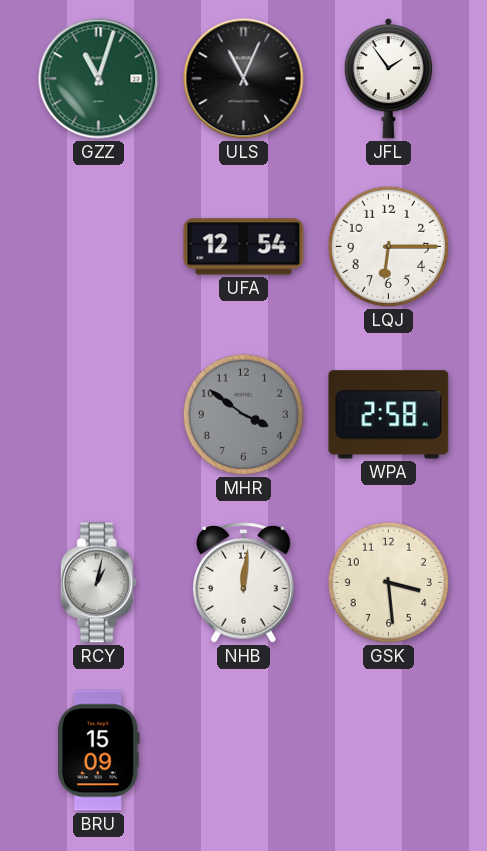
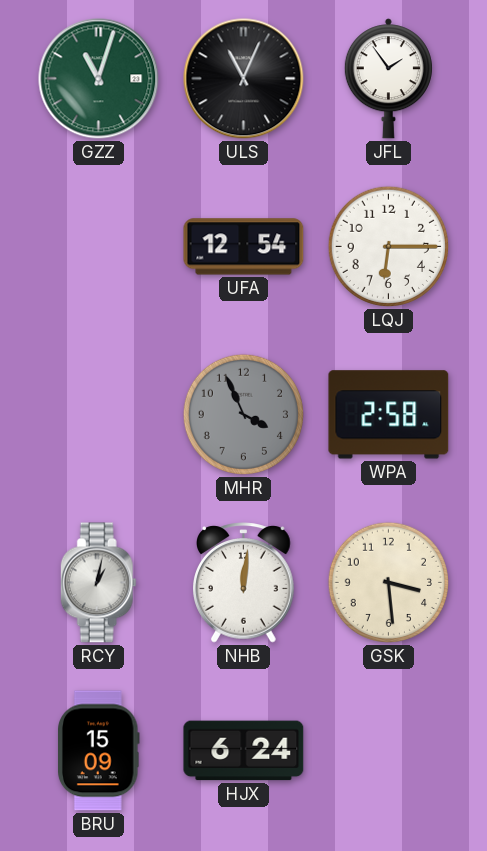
MHR: 3:51 -> 3:56 (243, 414)
HJX: none -> 6:24 (244, 751)
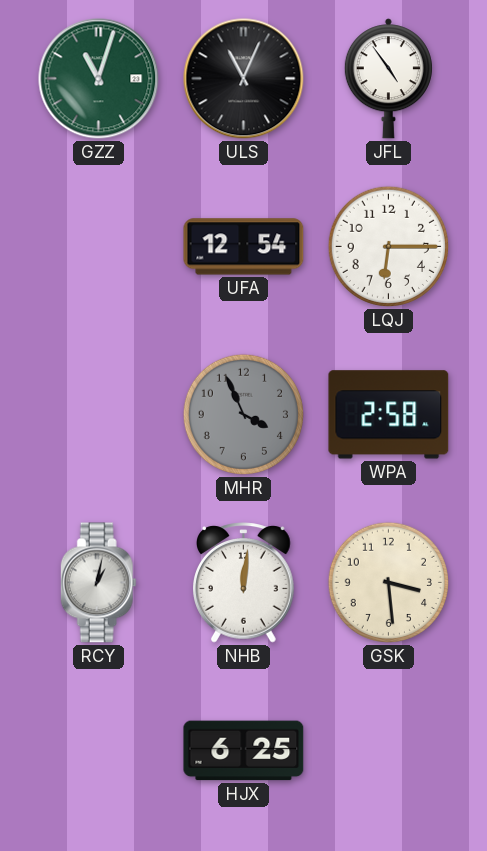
JFL: 1:54 -> 4:54 (388, 79)
BRU: 15:09 -> none (99, 751)
HJX: 6:24 -> 6:25 (244, 751)
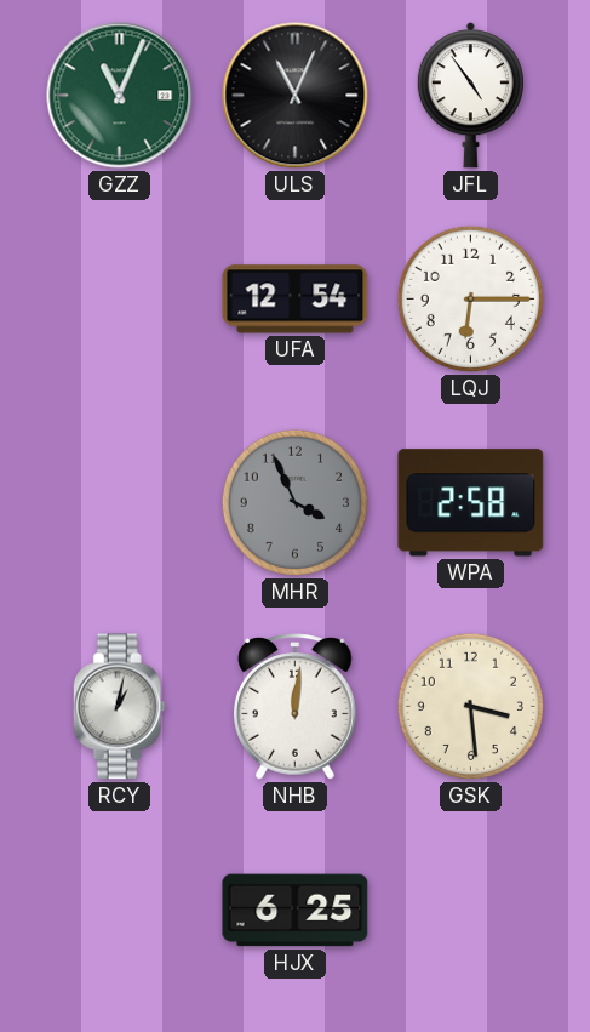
GZZ: 11:03 -> 11:04 (120, 96)
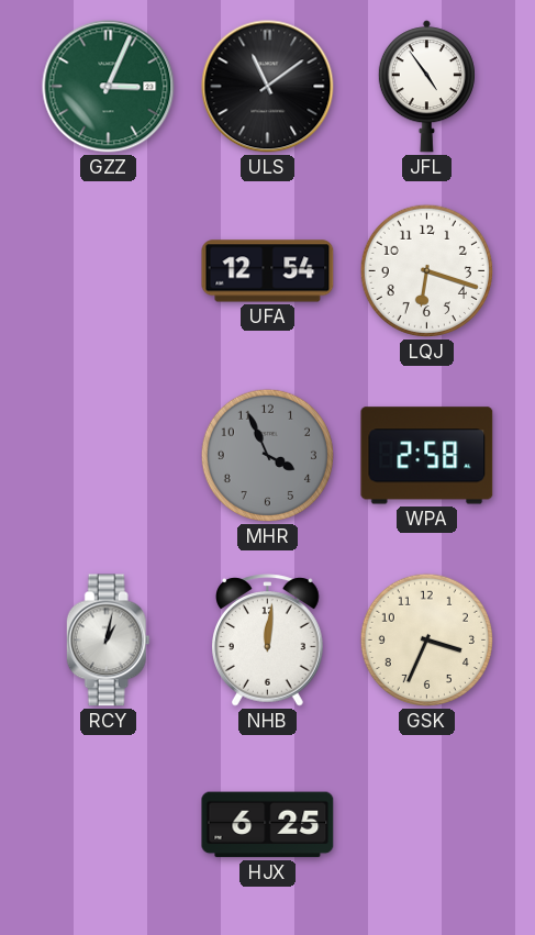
GZZ: 11:04 -> 3:04 (109, 87)
ULS: 11:04 -> 11:09 (268, 87)
LQJ: 6:15 -> 6:18 (426, 270)
GSK: 3:29 -> 3:34 (426, 639)
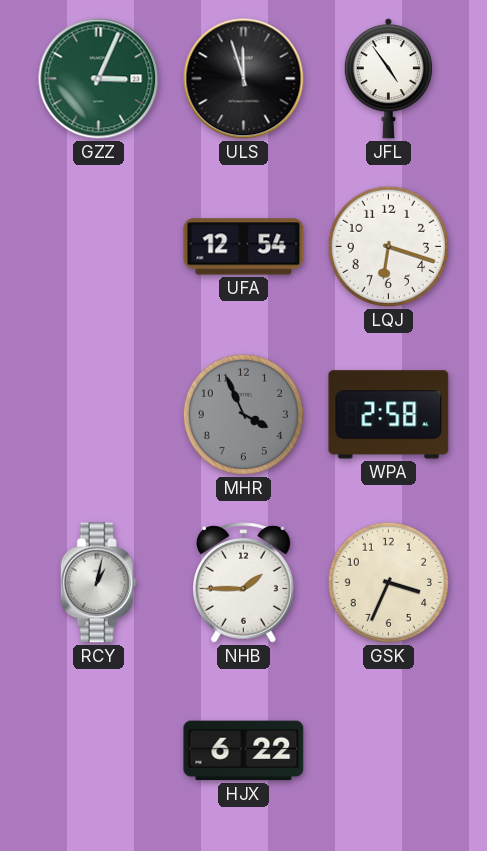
ULS: 11:09 -> 11:57 (244, 79)
NHB: 12:01 -> 1:45 (244, 583)
HJX: 6:25 -> 6:22 (244, 751)
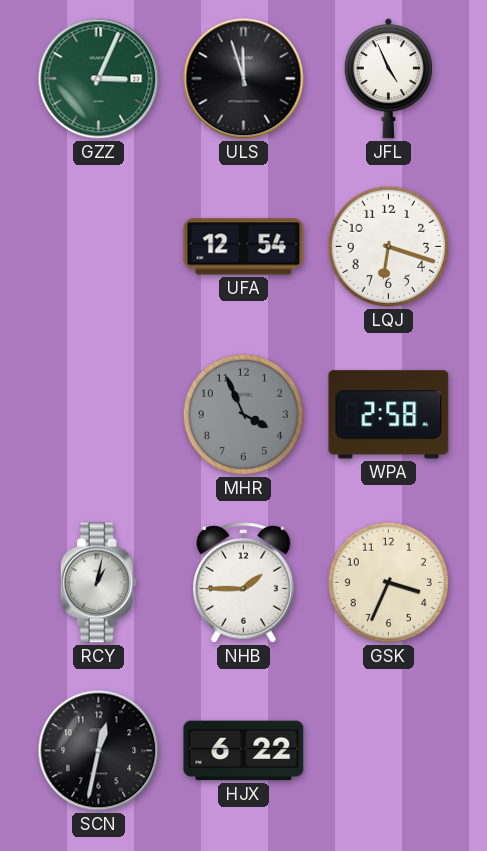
JFL: 4:54 -> 4:56 (388, 79)
SCN: none -> 12:32 (99, 751)
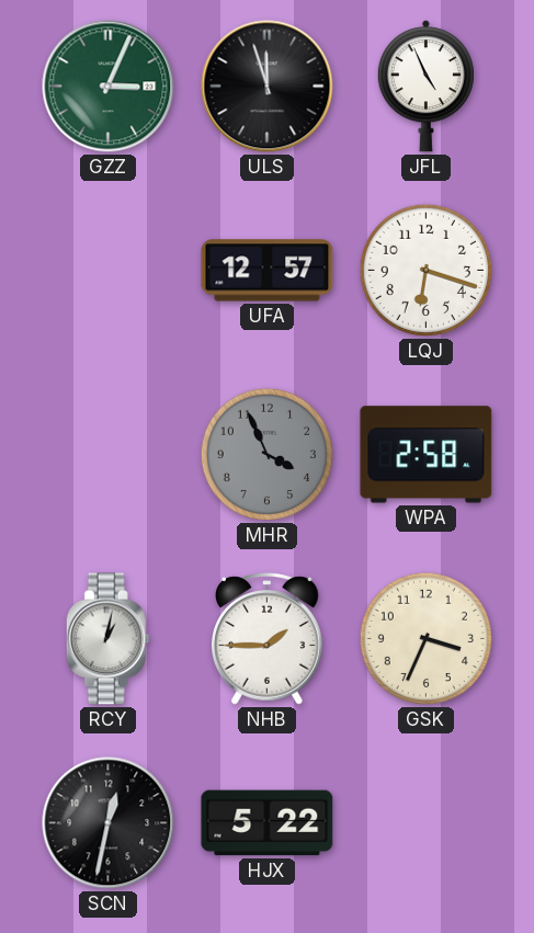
UFA: 12:54 -> 12:57 (268, 271)
HJX: 6:22 -> 5:22 (268, 823)
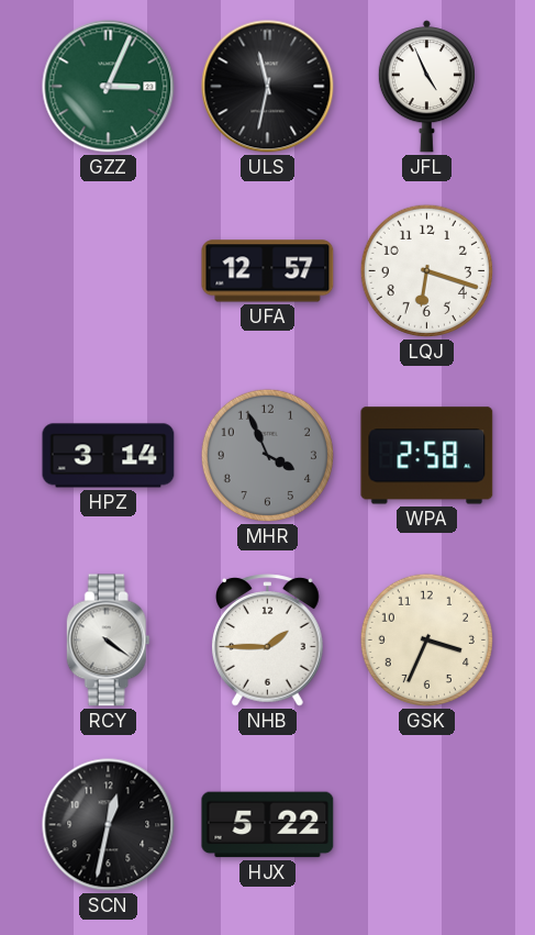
ULS: 11:57 -> 11:32 (268, 87)
HPZ: none -> 3:14 (109, 456)
RCY: 1:02 -> 4:21 (108, 641)
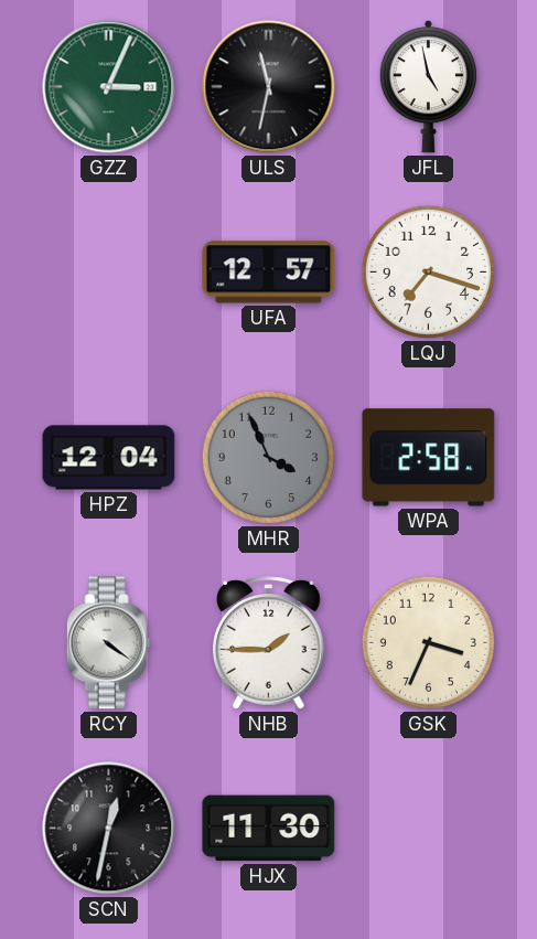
JFL: 4:56 -> 4:58 (428, 87)
LQJ: 6:18 -> 7:18 (428, 271)
HPZ: 3:14 -> 12:04 (109, 458)
HJX: 5:22 -> 11:30 (269, 829)
